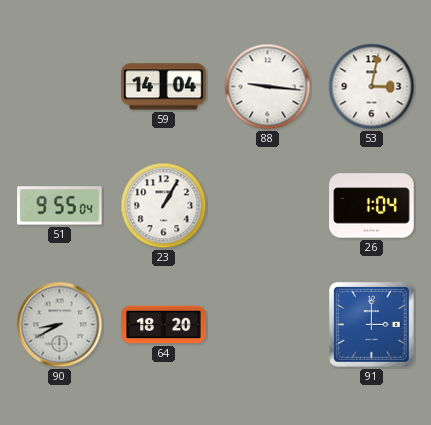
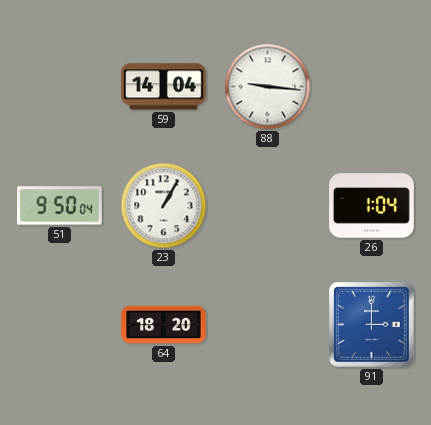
53: 3:02 -> none (372, 87)
51: 9:55 -> 9:50 (60, 206)
90: 8:40 -> none (60, 325)
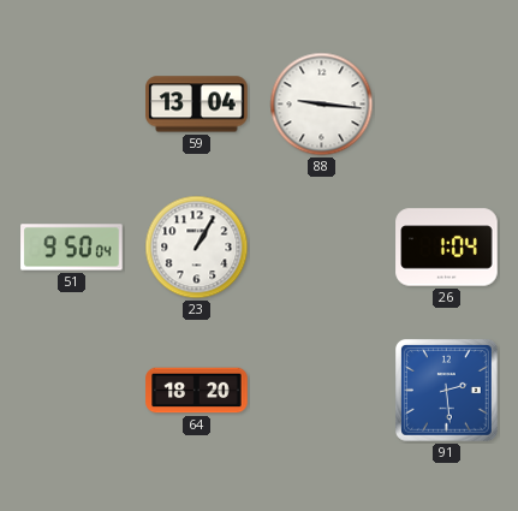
59: 14:04 -> 13:04 (197, 105)
91: 3:00 -> 2:29 (447, 391)
